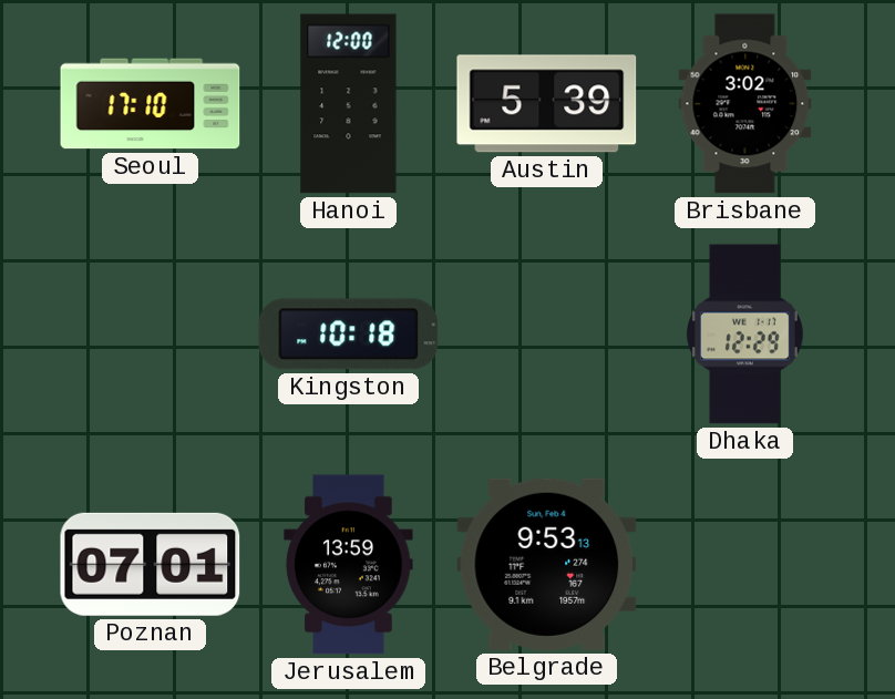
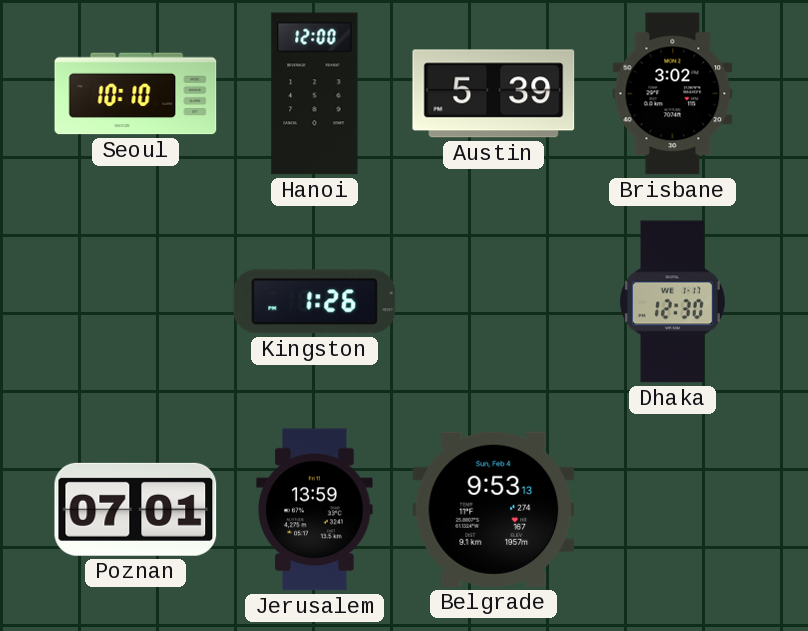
Seoul: 17:10 -> 10:10 (136, 94)
Kingston: 10:18 -> 1:26 (315, 302)
Dhaka: 12:29 -> 12:30 (672, 302)
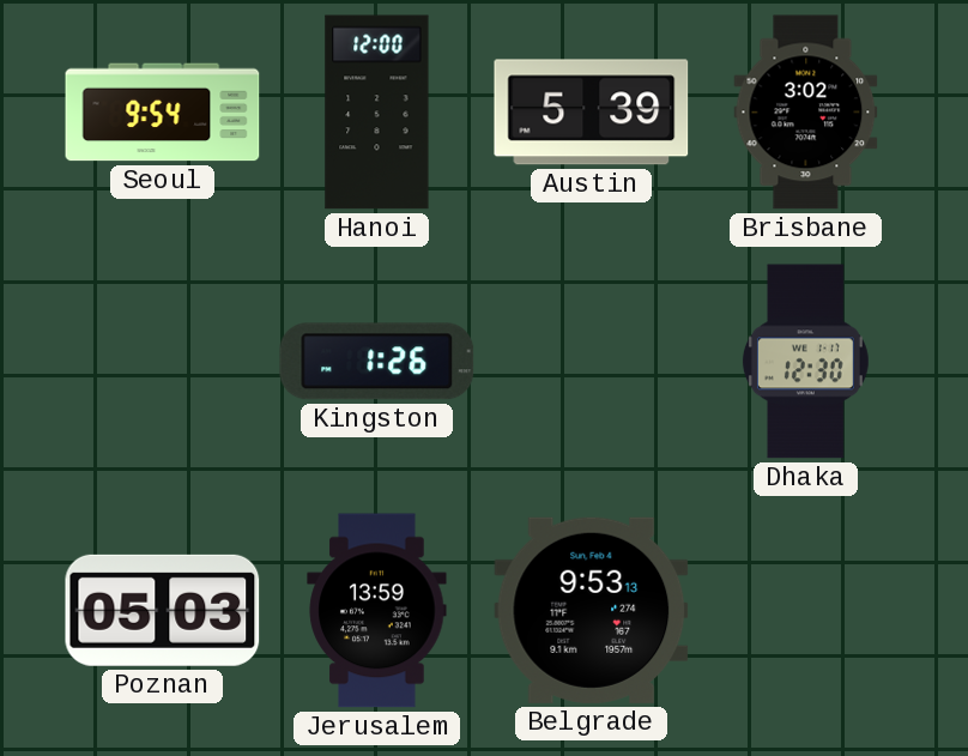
Seoul: 10:10 -> 9:54 (163, 113)
Poznan: 07:01 -> 05:03 (163, 610)
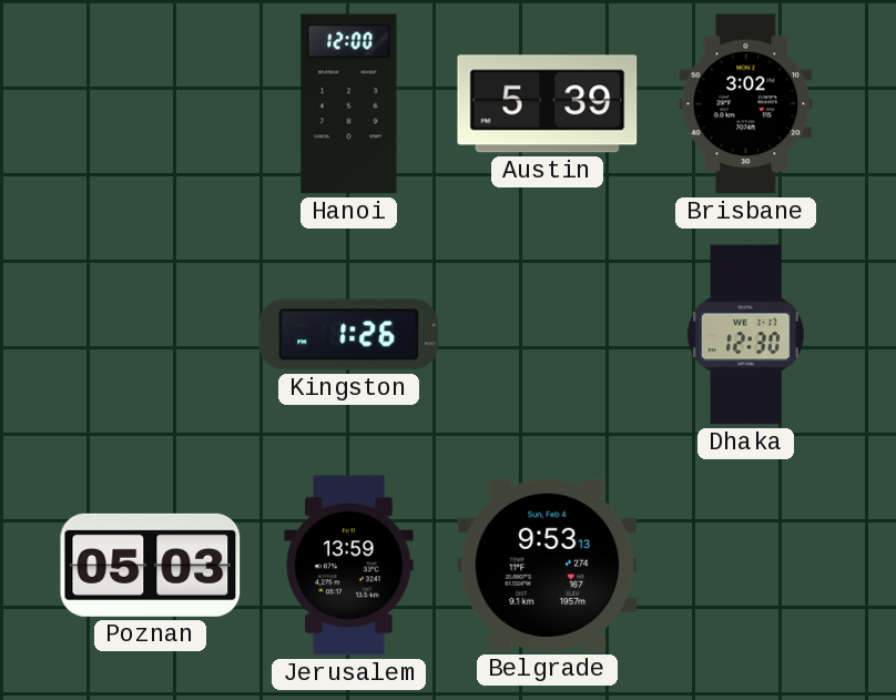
Seoul: 9:54 -> none (163, 113)
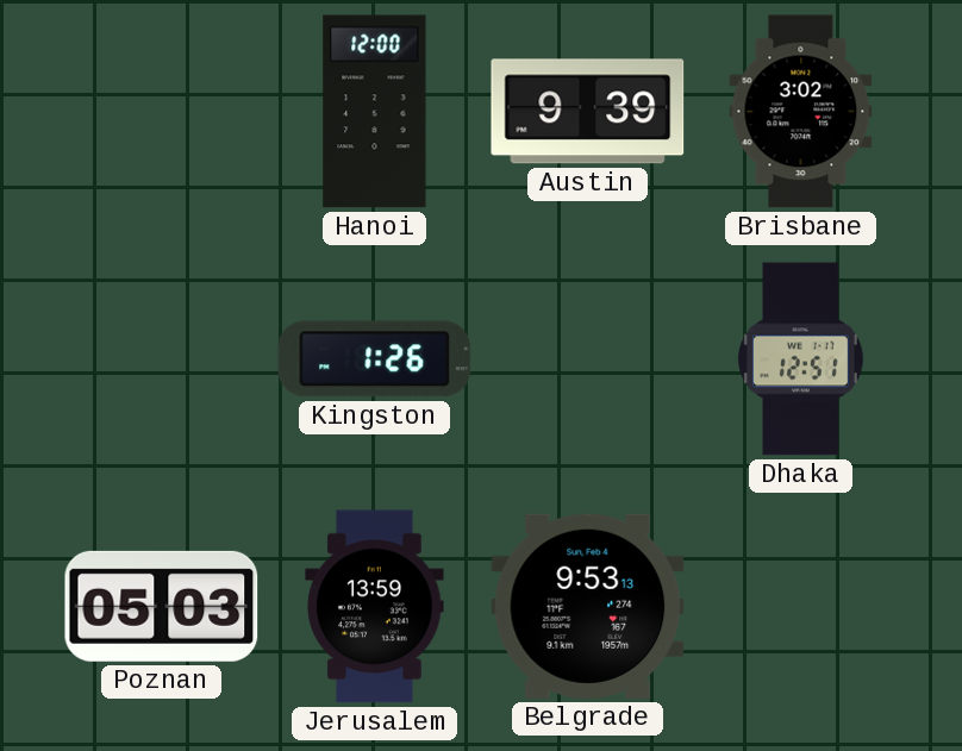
Austin: 5:39 -> 9:39 (588, 112)
Dhaka: 12:30 -> 12:51 (800, 359)
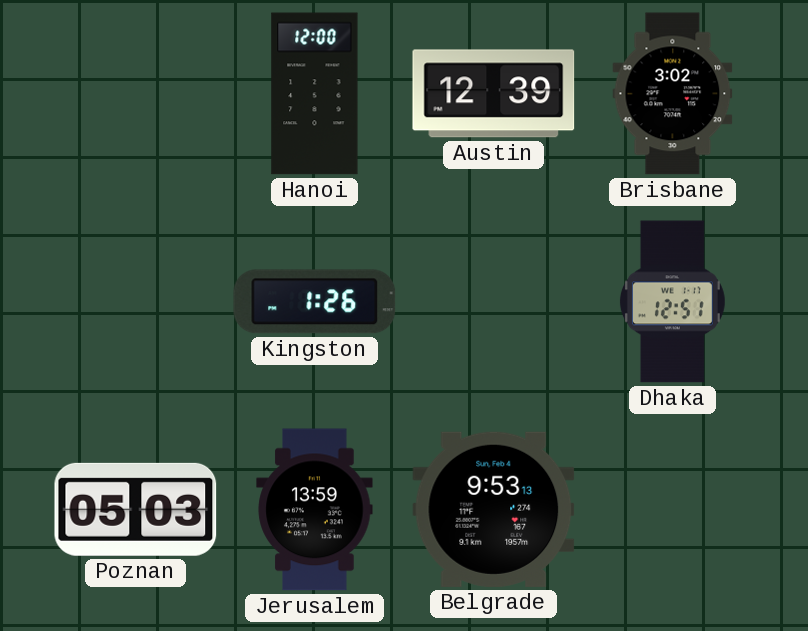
Austin: 9:39 -> 12:39 (494, 94)
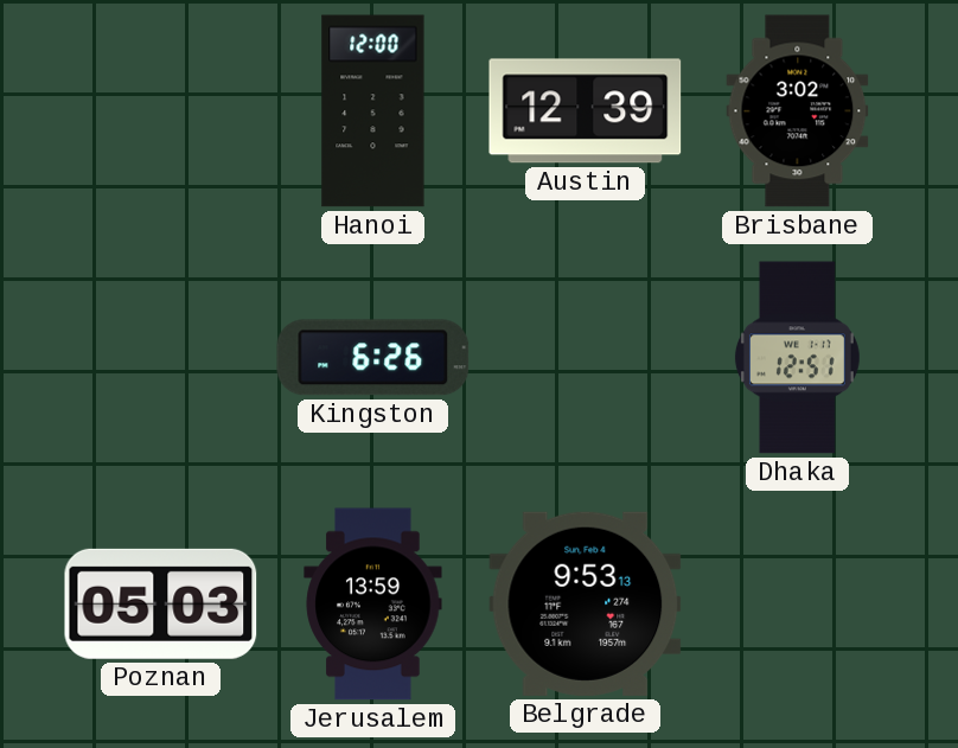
Kingston: 1:26 -> 6:26 (373, 358)
